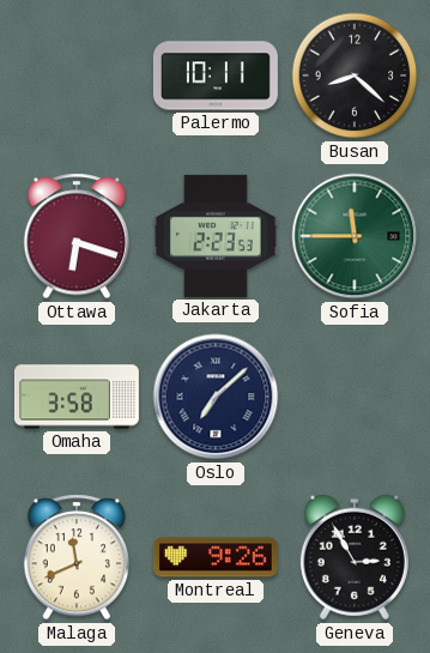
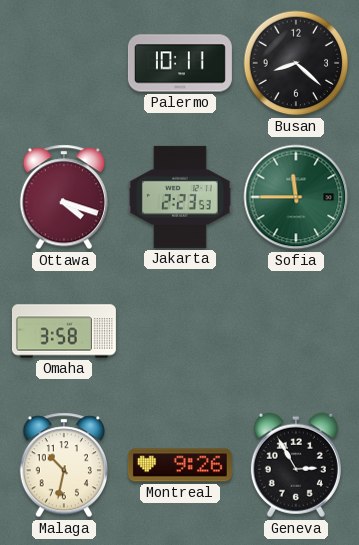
Ottawa: 6:18 -> 4:18 (63, 197)
Oslo: 7:08 -> none (216, 397)
Malaga: 11:41 -> 10:32 (63, 465)
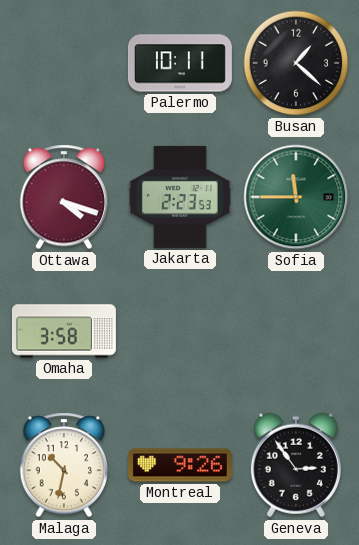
Busan: 8:22 -> 1:22 (296, 63)
Geneva: 2:55 -> 2:54 (296, 465)
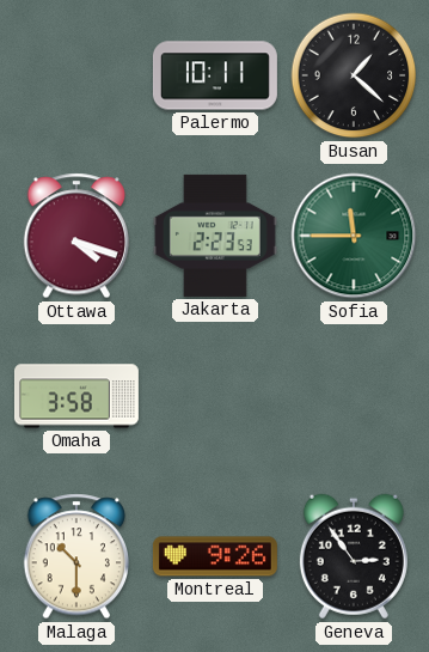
Malaga: 10:32 -> 10:30 (75, 556)
